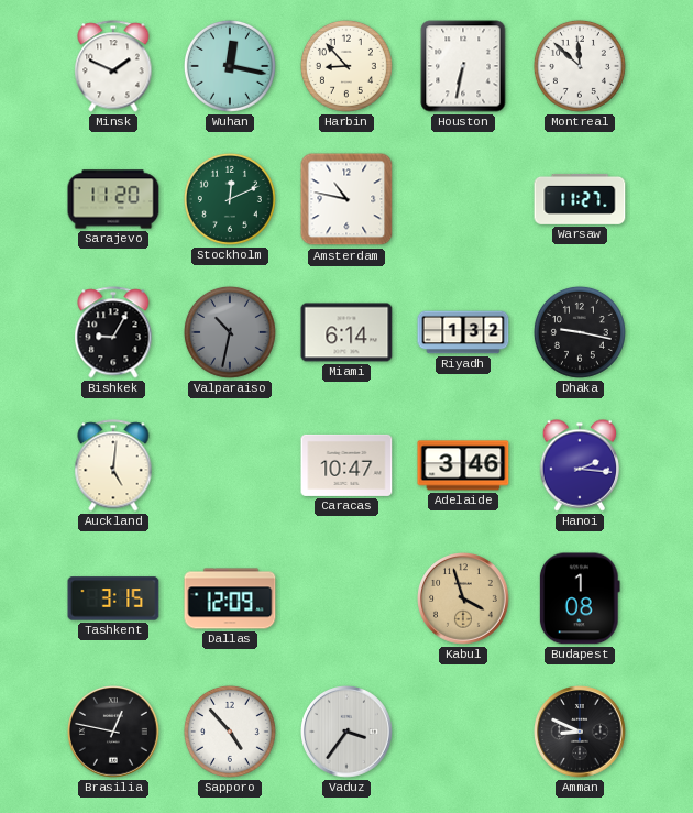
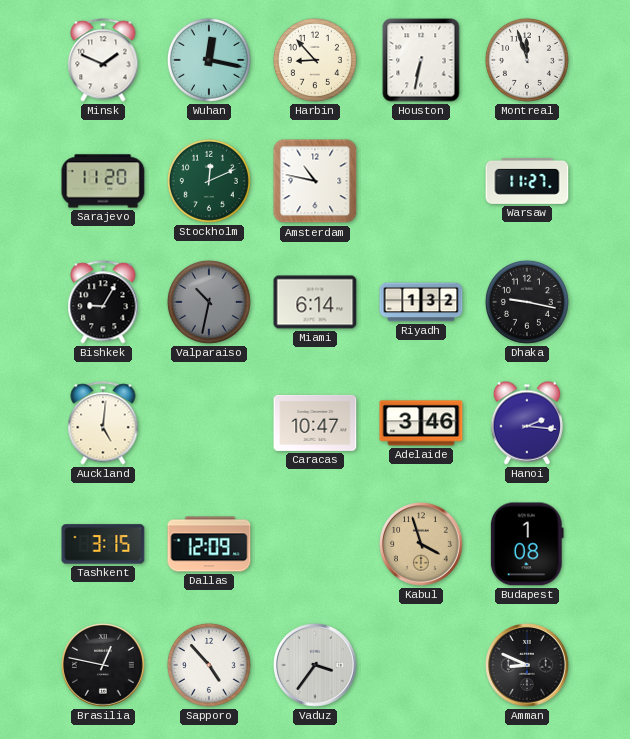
Montreal: 11:52 -> 11:57 (527, 60)
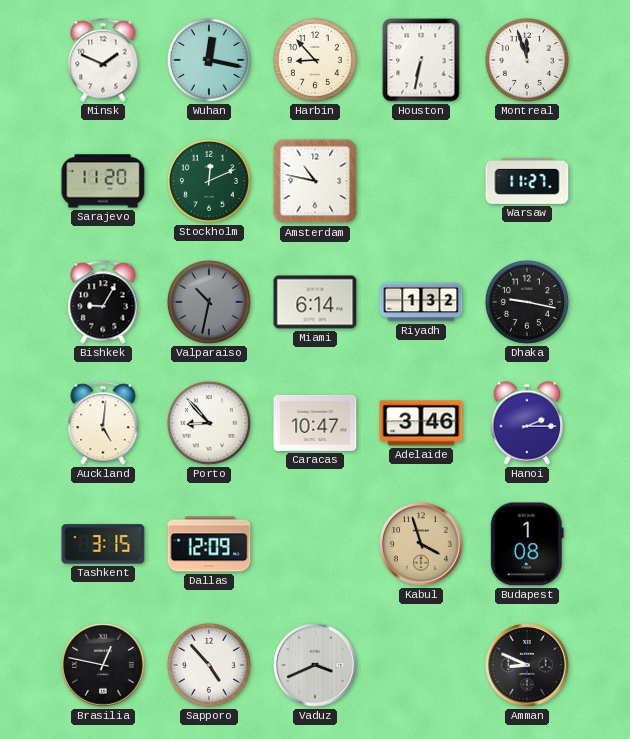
Porto: none -> 8:53 (209, 423)
Hanoi: 2:16 -> 2:15 (527, 423)
Vaduz: 3:36 -> 3:41 (316, 666)
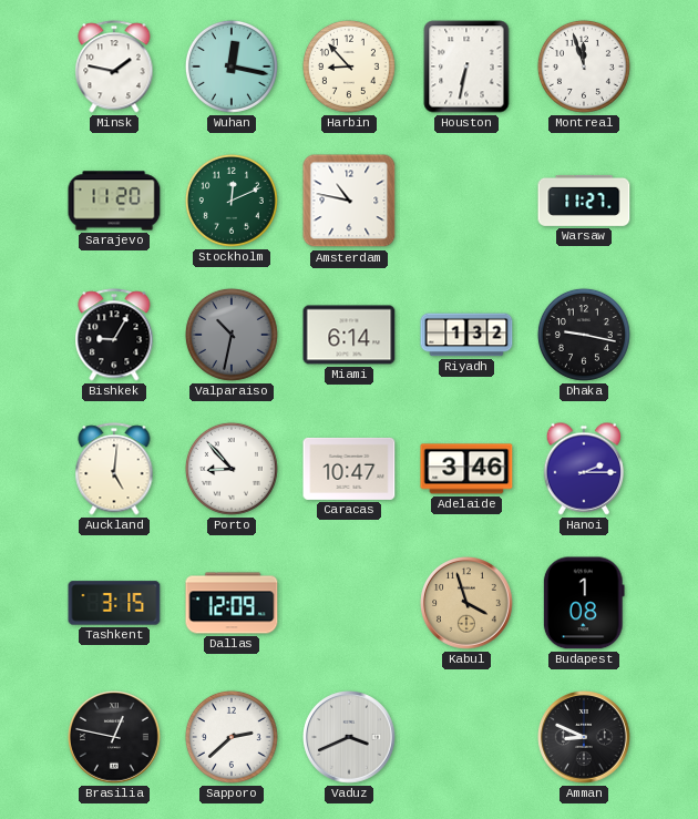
Minsk: 1:49 -> 1:47 (114, 66)
Sapporo: 4:53 -> 2:38 (232, 737)
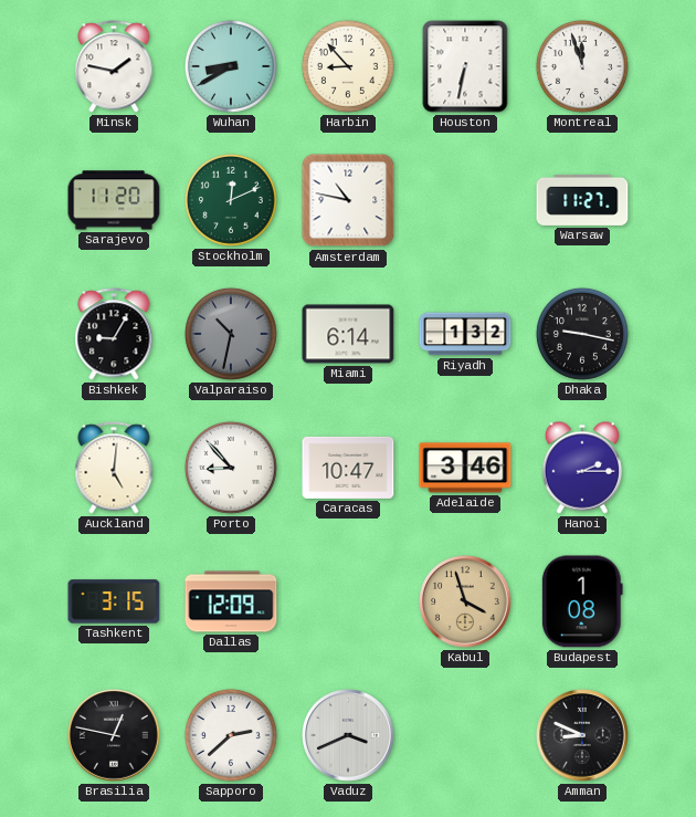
Wuhan: 12:17 -> 8:40 (231, 66)
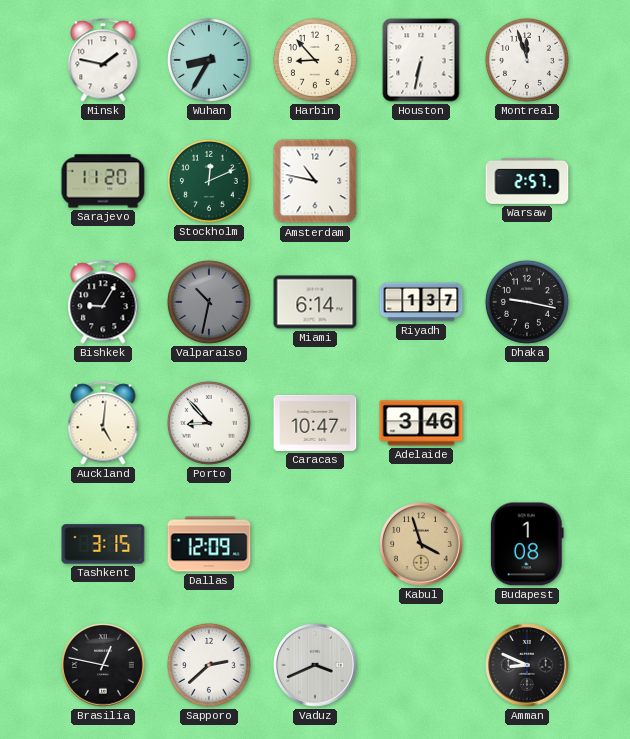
Wuhan: 8:40 -> 8:35 (209, 60)
Warsaw: 11:27 -> 2:57 (527, 181)
Riyadh: 1:32 -> 1:37 (421, 302)
Hanoi: 2:15 -> none (582, 468)
